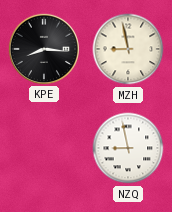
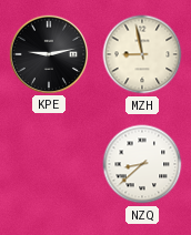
KPE: 8:16 -> 9:13 (48, 53)
NZQ: 8:58 -> 8:38 (142, 164)
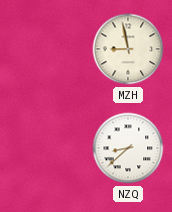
KPE: 9:13 -> none (48, 53)
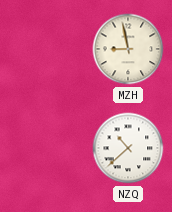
NZQ: 8:38 -> 10:38 (128, 148)
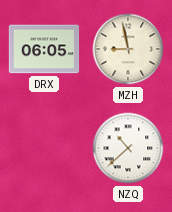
DRX: none -> 06:05 (44, 49)
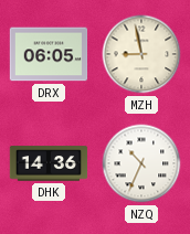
DHK: none -> 14:36 (49, 163)
NZQ: 10:38 -> 10:34 (141, 163)
